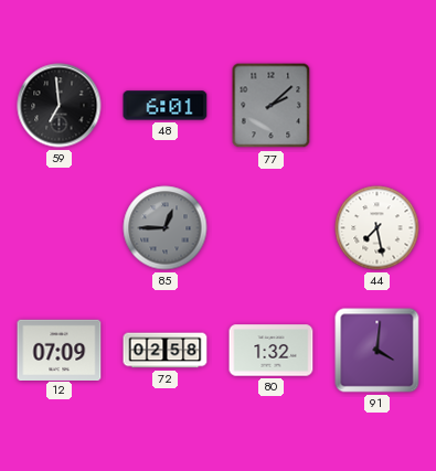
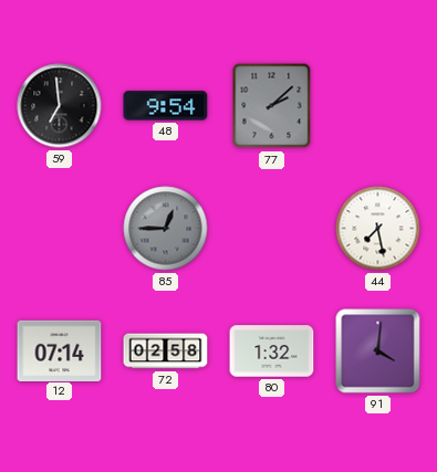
48: 6:01 -> 9:54 (166, 106)
12: 07:09 -> 07:14 (60, 350)
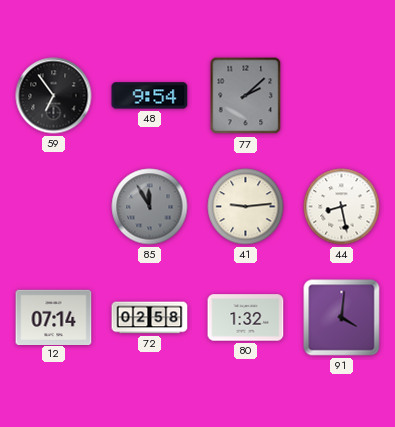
59: 6:59 -> 6:54 (54, 96)
85: 12:45 -> 11:55 (150, 207)
41: none -> 9:14 (246, 207)
44: 7:28 -> 8:28 (342, 207)
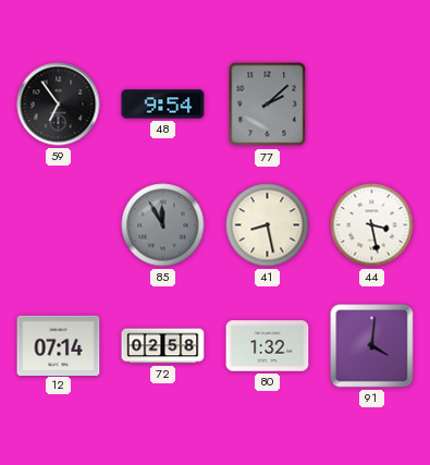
41: 9:14 -> 8:28 (268, 225)
44: 8:28 -> 3:28 (372, 225)
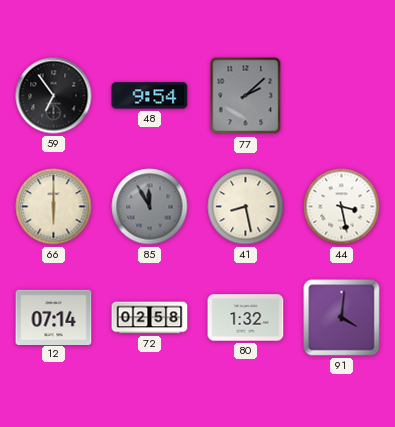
66: none -> 6:00 (54, 207)
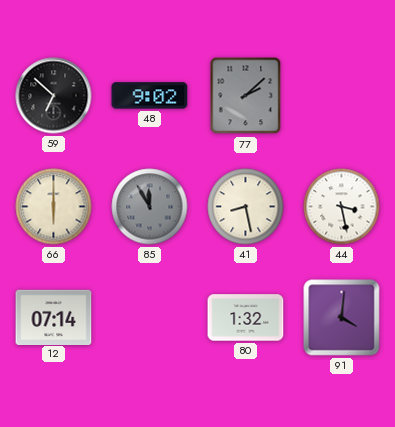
59: 6:54 -> 6:52 (54, 96)
48: 9:54 -> 9:02 (150, 96)
72: 02:58 -> none (150, 318)
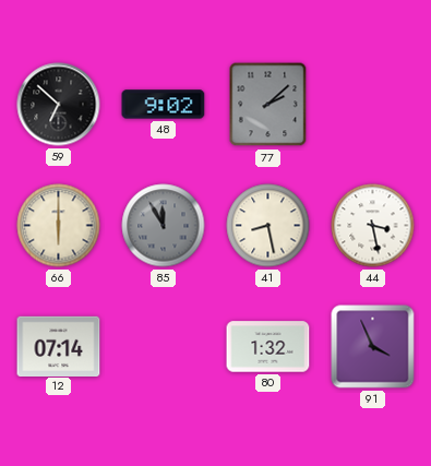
91: 4:01 -> 3:56 (373, 347)
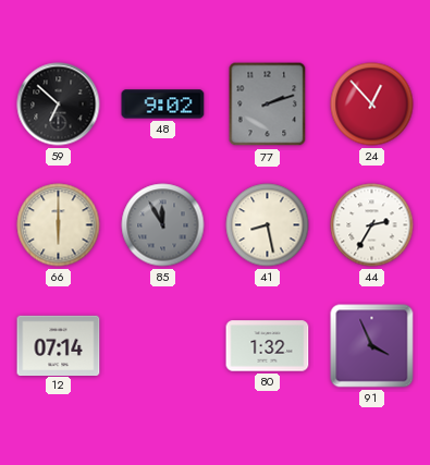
77: 2:08 -> 2:12 (268, 105)
24: none -> 12:53 (372, 105)
44: 3:28 -> 2:35 (372, 225)
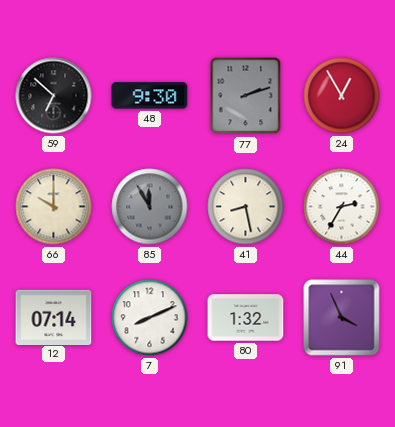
48: 9:02 -> 9:30 (150, 96)
24: 12:53 -> 12:55 (342, 96)
66: 6:00 -> 10:00 (54, 207)
7: none -> 8:11 (150, 318)
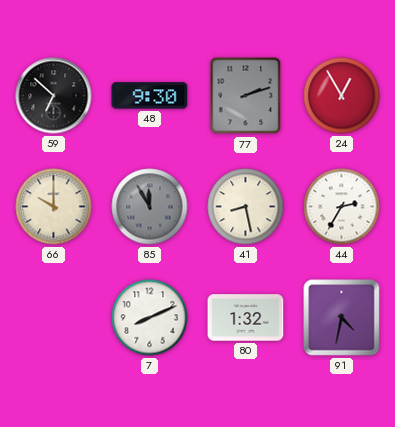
12: 07:14 -> none (54, 317)
91: 3:56 -> 4:32 (342, 318)
